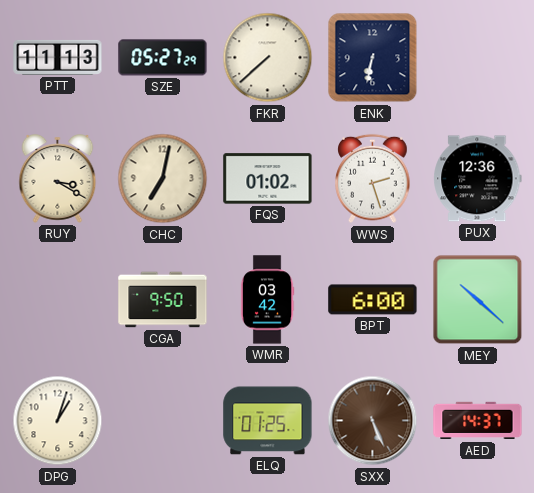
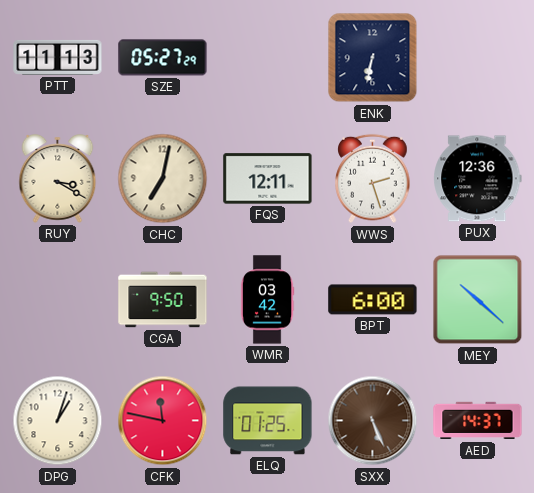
FKR: 7:38 -> none (268, 58)
FQS: 01:02 -> 12:11 (268, 179)
CFK: none -> 11:47 (163, 421)
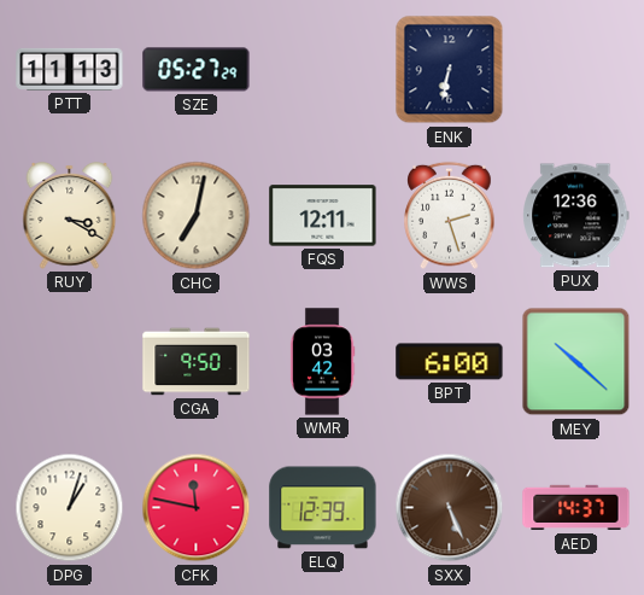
ELQ: 01:25 -> 12:39 (323, 508)
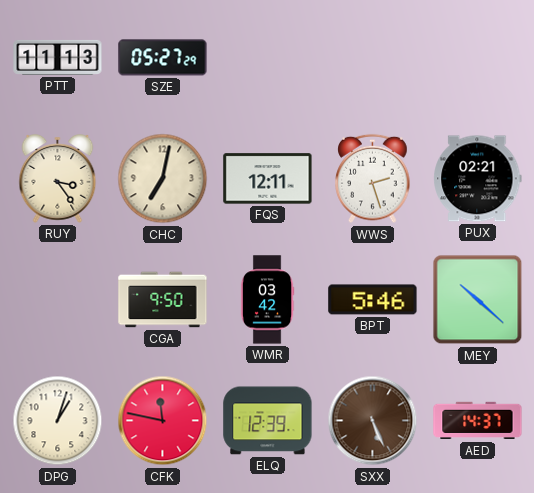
ENK: 6:32 -> none (450, 70)
RUY: 3:20 -> 3:24 (58, 179)
PUX: 12:36 -> 02:21 (478, 179)
BPT: 6:00 -> 5:46 (373, 300)
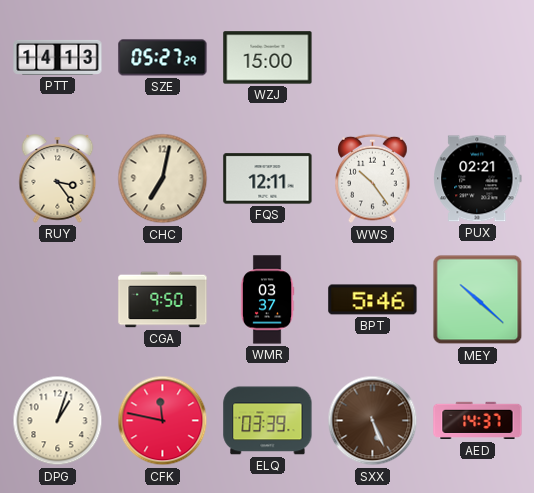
PTT: 11:13 -> 14:13 (58, 57)
WZJ: none -> 15:00 (268, 58)
WWS: 2:27 -> 10:24 (373, 179)
WMR: 03:42 -> 03:37 (267, 300)
ELQ: 12:39 -> 03:39 (268, 421)
